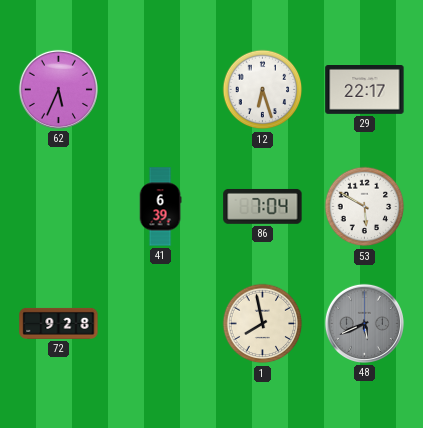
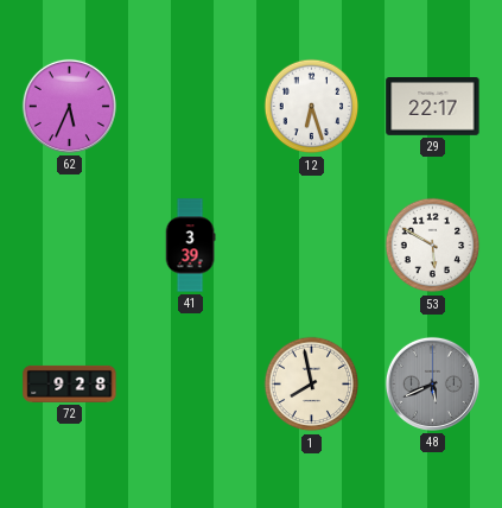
41: 6:39 -> 3:39 (190, 246)
86: 7:04 -> none (263, 207)
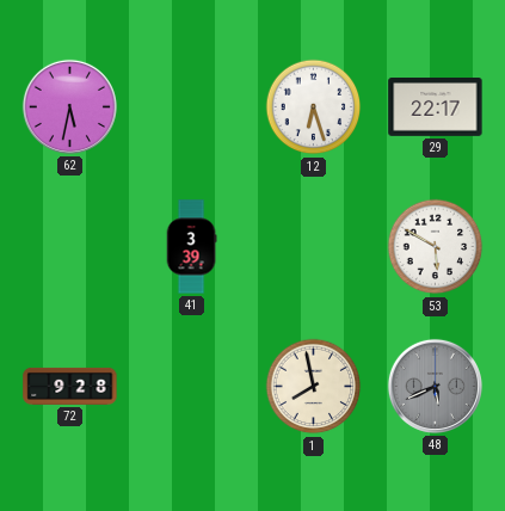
62: 5:34 -> 5:32 (69, 106)
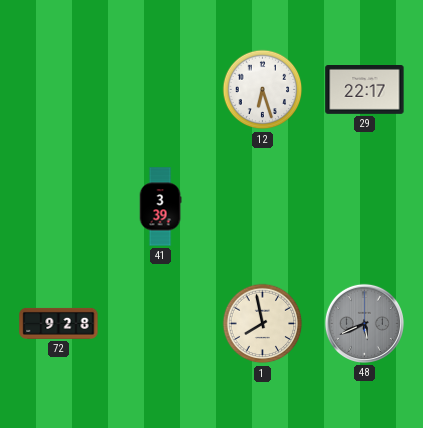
62: 5:32 -> none (69, 106)
53: 5:50 -> none (436, 247)
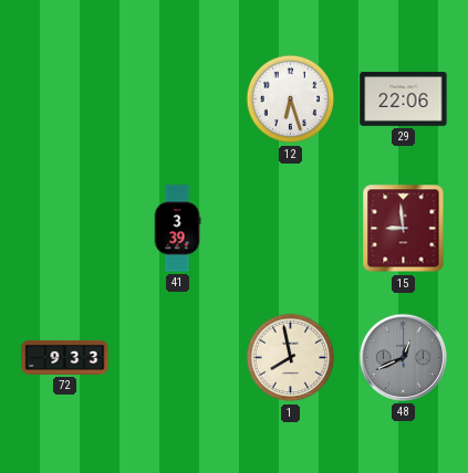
29: 22:17 -> 22:06 (404, 99)
15: none -> 8:59 (404, 229)
72: 9:28 -> 9:33 (65, 357)
48: 5:41 -> 12:41 (403, 357)
